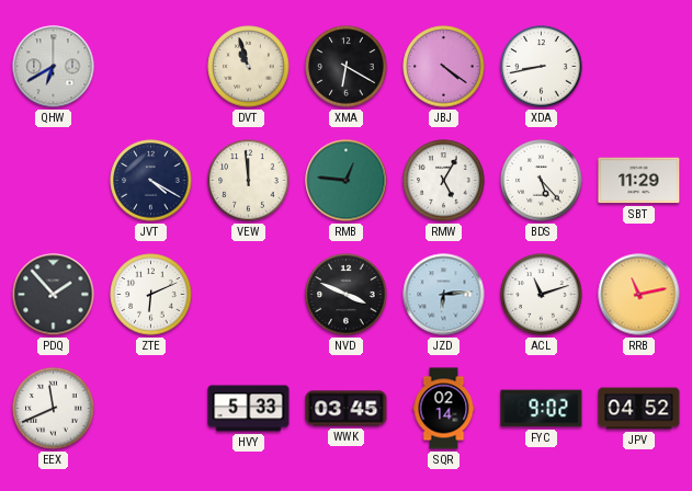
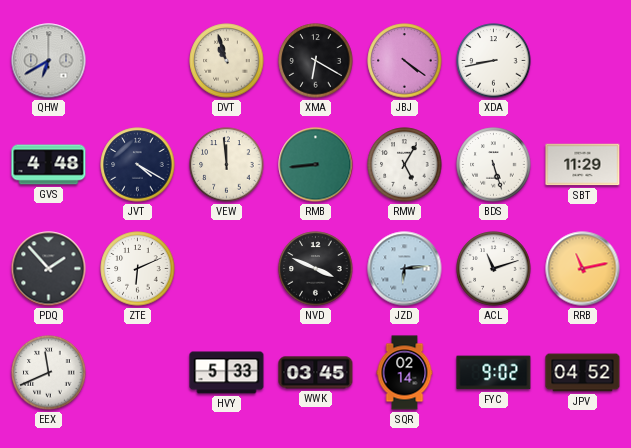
GVS: none -> 4:48 (49, 165)
RMB: 12:46 -> 8:44 (316, 165)
BDS: 5:23 -> 5:27 (494, 165)
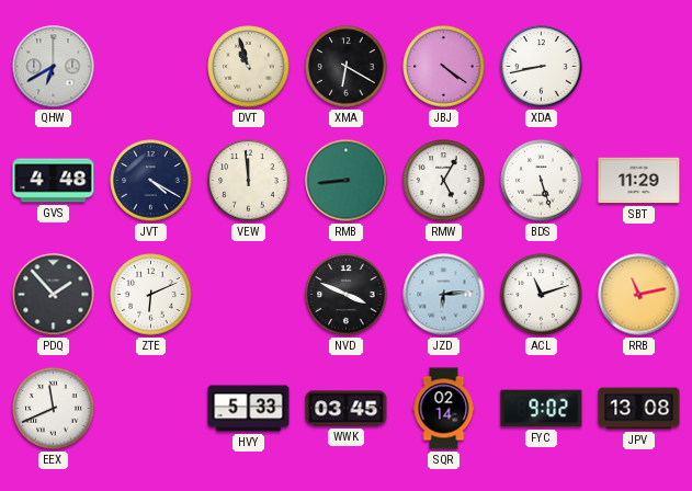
JPV: 04:52 -> 13:08 (639, 409)
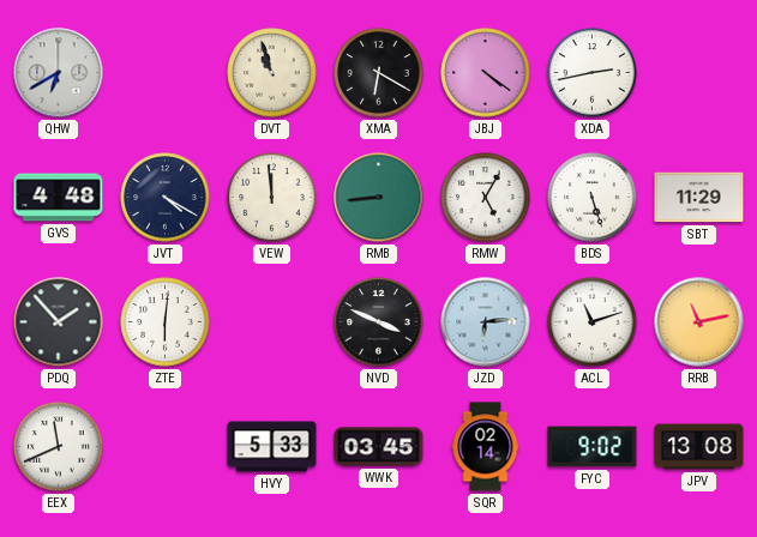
XDA: 8:43 -> 2:43 (593, 73)
ZTE: 6:11 -> 6:01 (166, 322)
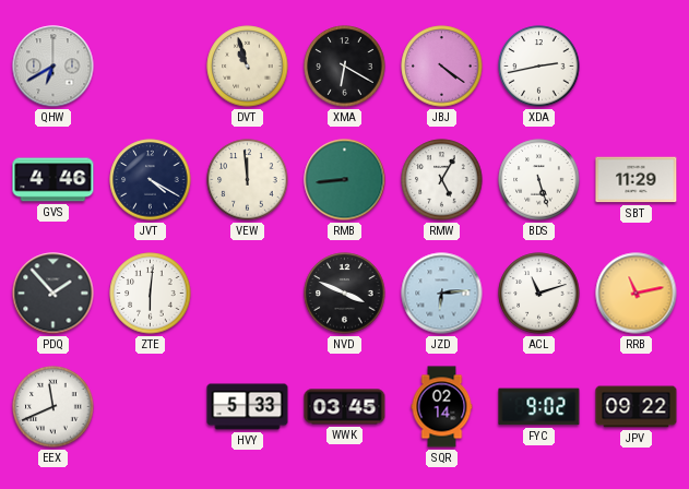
GVS: 4:48 -> 4:46 (54, 180)
JPV: 13:08 -> 09:22 (637, 407)
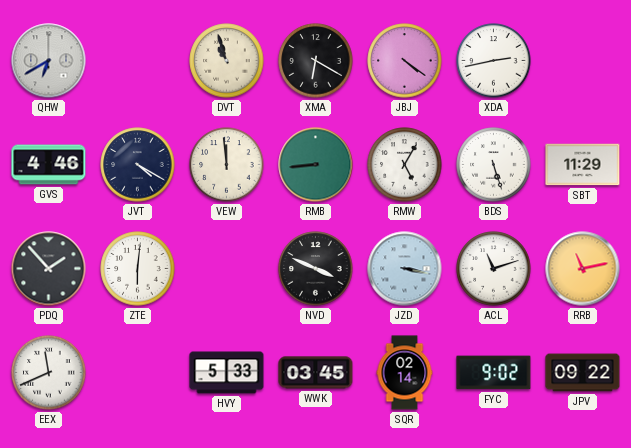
JZD: 6:14 -> 3:17 (405, 269)
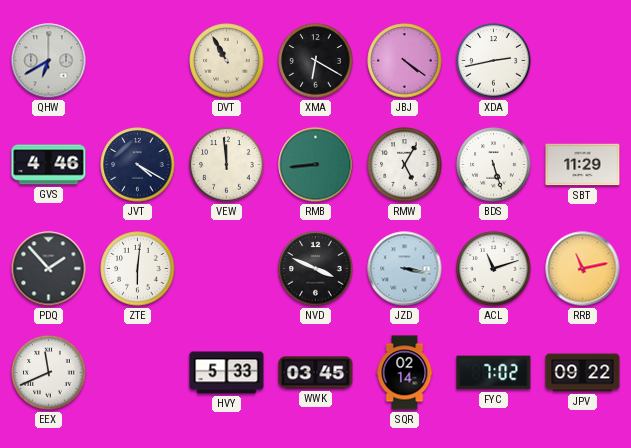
DVT: 10:57 -> 10:55 (227, 61)
FYC: 9:02 -> 7:02 (494, 373)
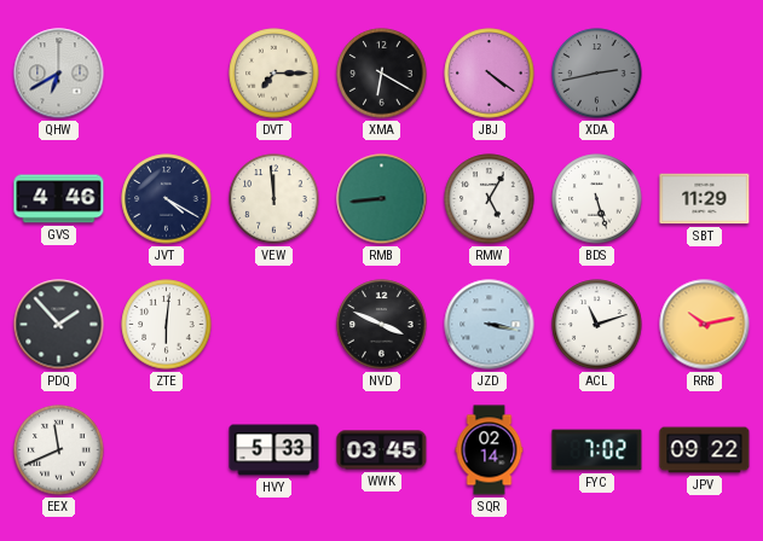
DVT: 10:55 -> 7:15 (274, 74)
XDA dial: white -> grey (597, 74)
RRB: 11:13 -> 10:13 (705, 325)
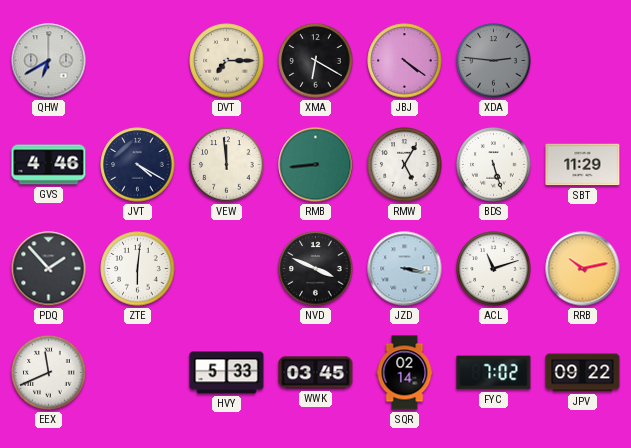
XDA: 2:43 -> 2:46 (494, 61)
